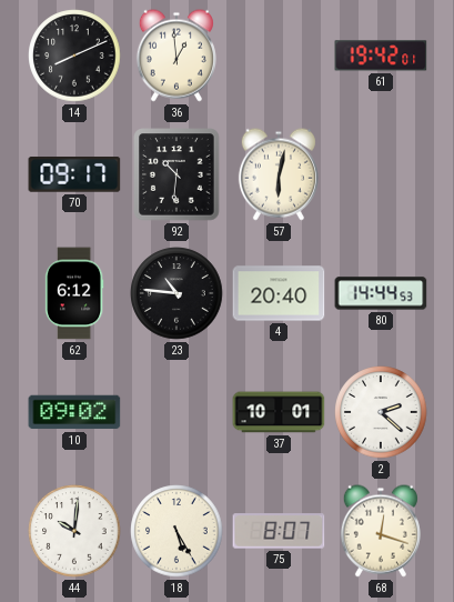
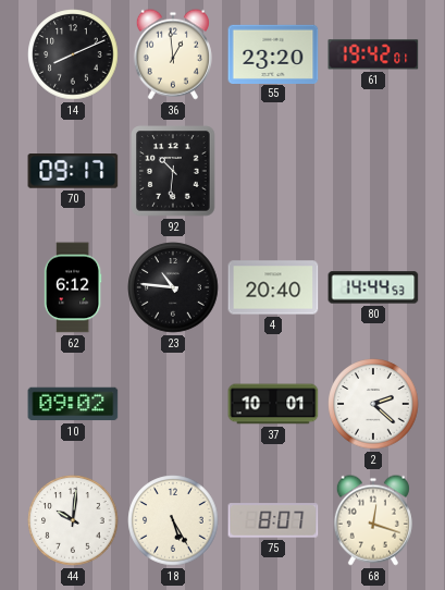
55: none -> 23:20 (273, 53)
57: 6:02 -> none (279, 174)
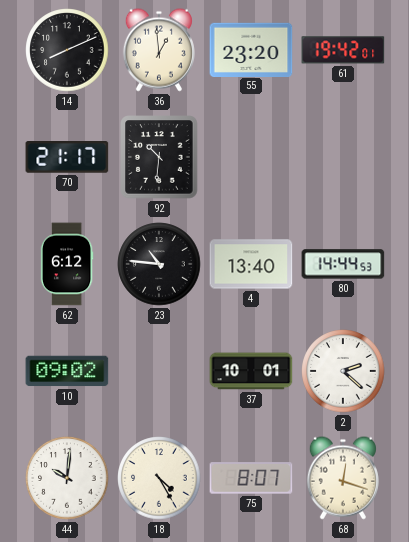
70: 09:17 -> 21:17 (67, 158)
4: 20:40 -> 13:40 (251, 264)
18: 5:25 -> 4:25 (159, 478)
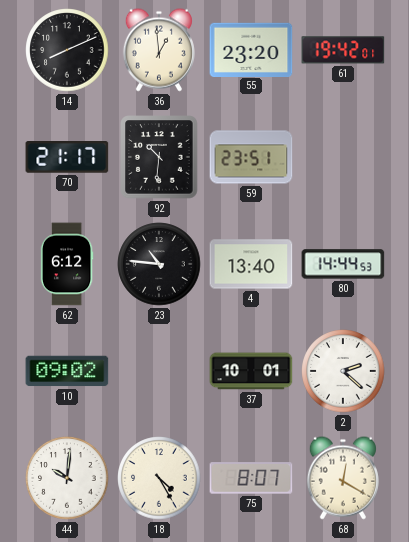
59: none -> 23:51 (251, 157)
68: 12:18 -> 12:20 (343, 478)
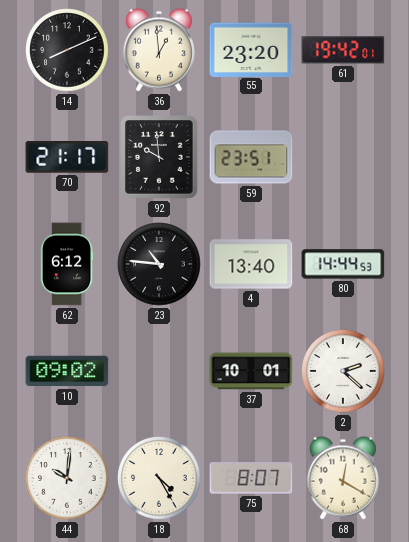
92: 10:31 -> 9:59 (159, 157)
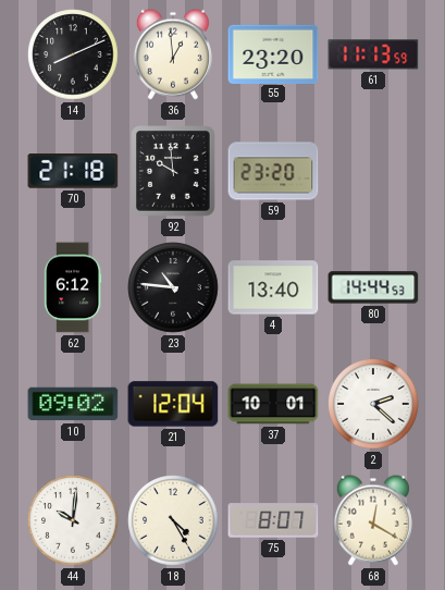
61: 19:42 -> 11:13 (373, 54)
70: 21:17 -> 21:18 (73, 172)
59: 23:51 -> 23:20 (273, 171)
21: none -> 12:04 (173, 404)
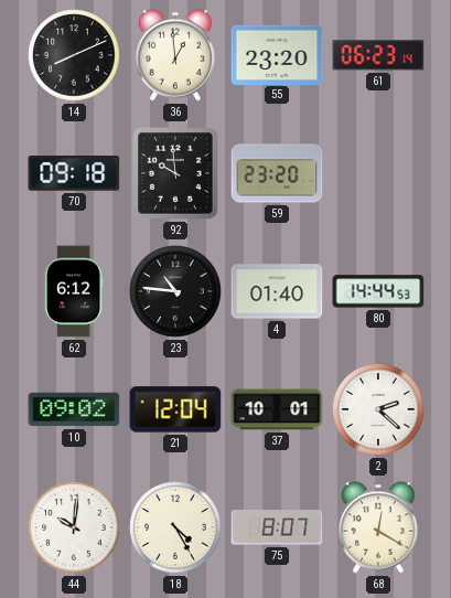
61: 11:13 -> 06:23 (378, 55)
70: 21:18 -> 09:18 (74, 174)
4: 13:40 -> 01:40 (277, 291)
